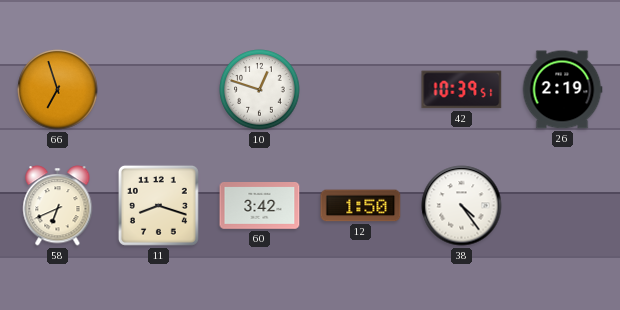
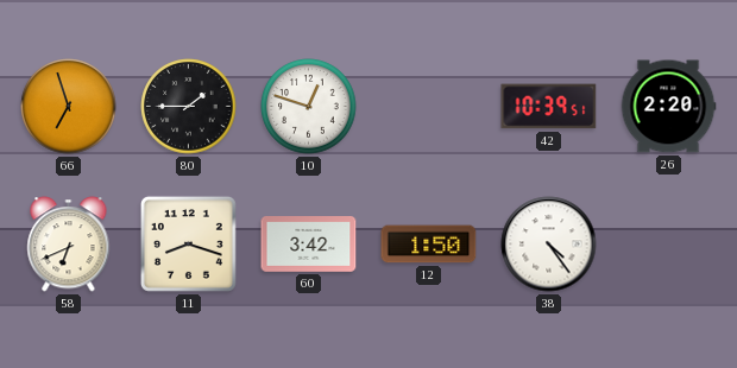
80: none -> 1:45 (189, 107)
26: 2:19 -> 2:20 (668, 107)
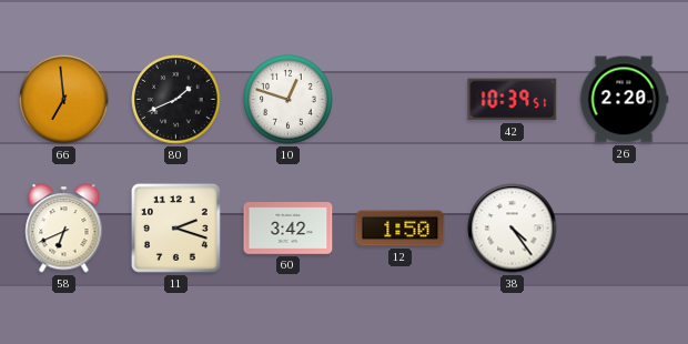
66: 6:57 -> 6:59 (64, 100)
80: 1:45 -> 1:41 (176, 100)
11: 8:18 -> 2:18 (175, 227)
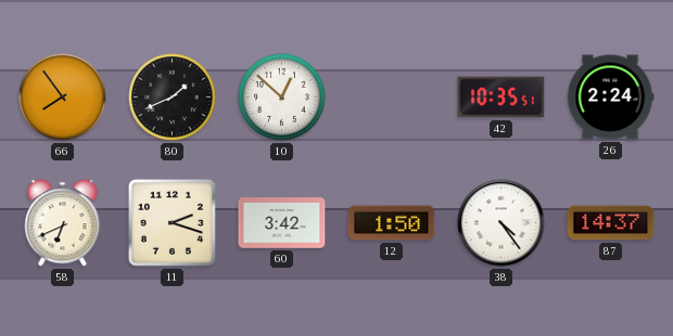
66: 6:59 -> 7:54 (63, 98)
10: 12:48 -> 12:52 (282, 98)
42: 10:39 -> 10:35 (501, 98)
26: 2:20 -> 2:24 (610, 98)
87: none -> 14:37 (611, 223)
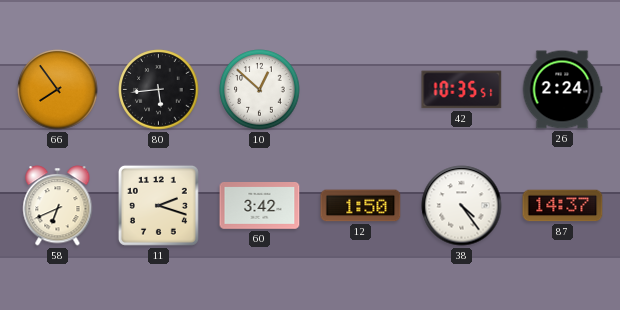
80: 1:41 -> 5:44 (159, 90)
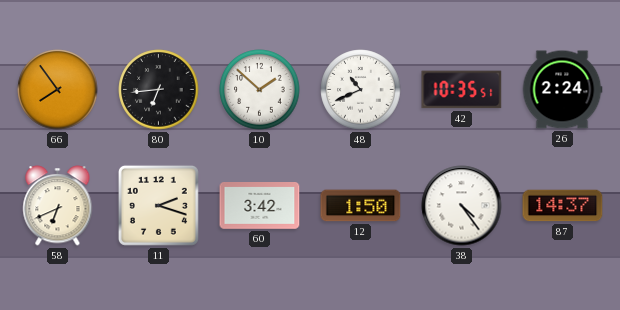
80: 5:44 -> 6:44 (159, 90)
10: 12:52 -> 1:52 (260, 90)
48: none -> 10:41 (361, 90)
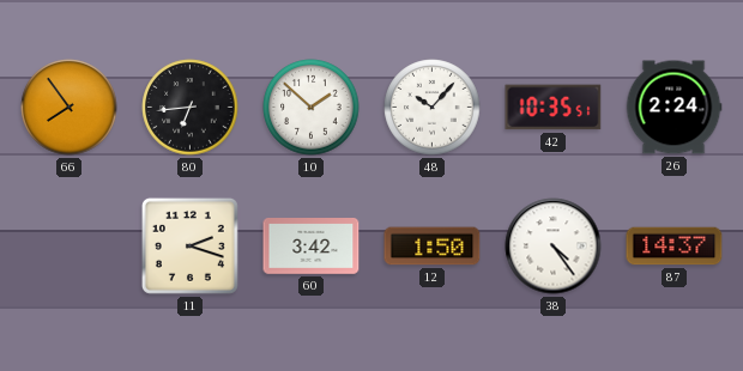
48: 10:41 -> 10:07 (433, 108)
58: 6:41 -> none (58, 206)
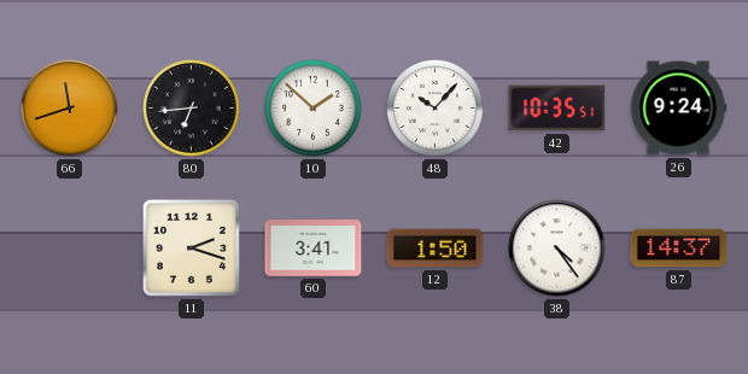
66: 7:54 -> 11:42 (70, 109)
26: 2:24 -> 9:24 (678, 109)
60: 3:42 -> 3:41 (314, 249)
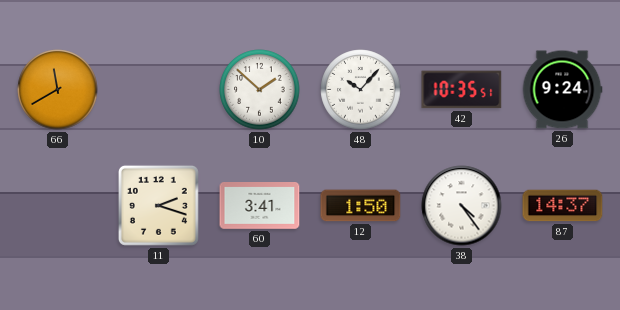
66: 11:42 -> 11:40 (58, 90)
80: 6:44 -> none (192, 109)
